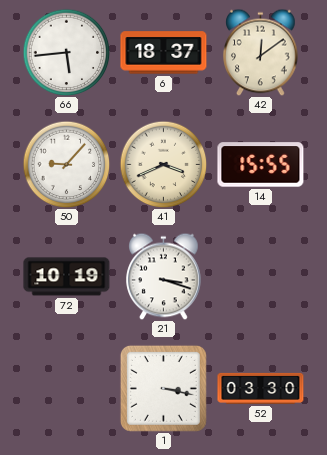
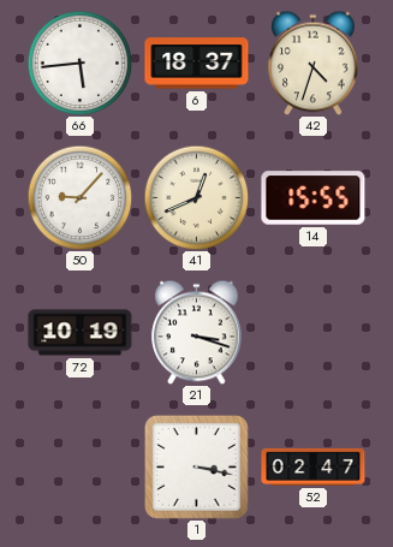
42: 12:09 -> 4:33 (314, 63)
41: 3:41 -> 12:41 (196, 197)
52: 03:30 -> 02:47 (314, 466)
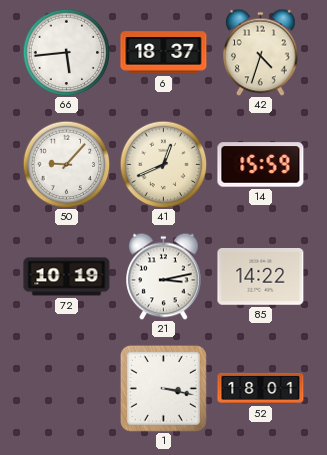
14: 15:55 -> 15:59 (261, 165)
21: 3:18 -> 3:13 (164, 276)
85: none -> 14:22 (261, 277)
52: 02:47 -> 18:01 (261, 388)
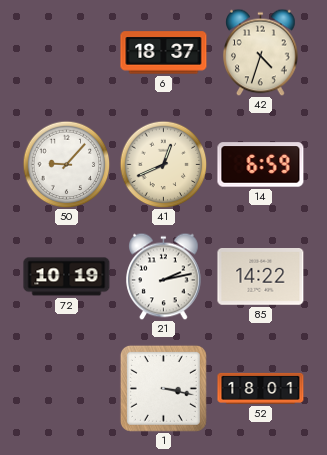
66: 5:44 -> none (66, 52)
14: 15:59 -> 6:59 (261, 165)
21: 3:13 -> 2:13 (164, 276)
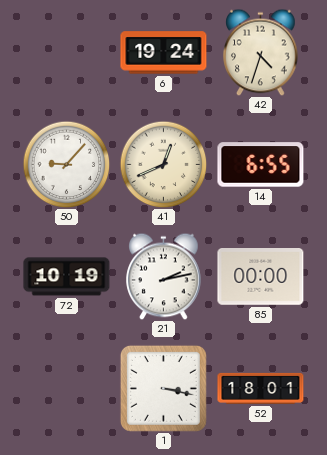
6: 18:37 -> 19:24 (164, 53)
14: 6:59 -> 6:55 (261, 165)
85: 14:22 -> 00:00 (261, 277)
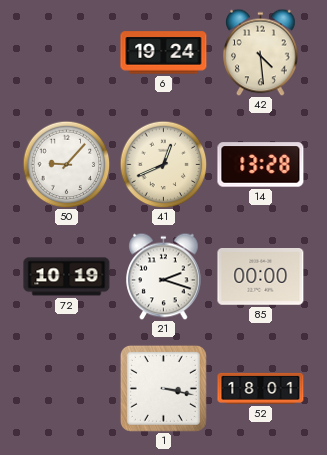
42: 4:33 -> 4:29 (261, 52)
14: 6:55 -> 13:28 (261, 165)
21: 2:13 -> 2:18 (164, 276)
